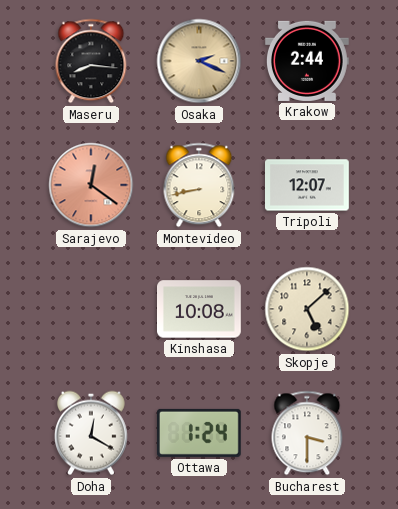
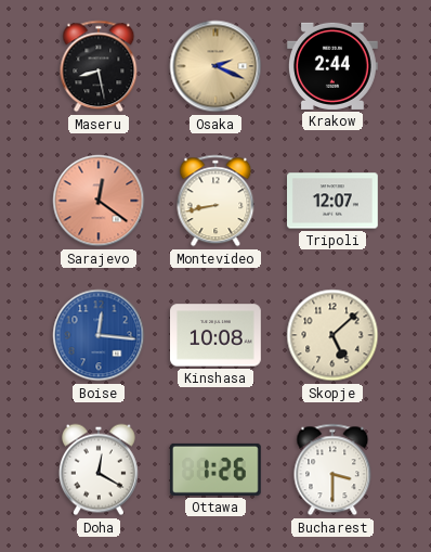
Maseru: 8:16 -> 8:28 (99, 66)
Boise: none -> 12:16 (99, 335)
Ottawa: 1:24 -> 1:26 (216, 470)
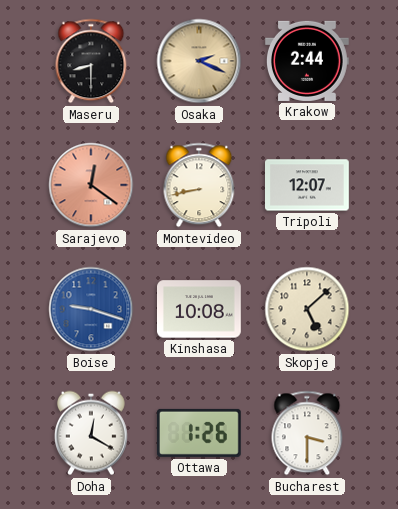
Maseru: 8:28 -> 8:30 (91, 61)
Boise: 12:16 -> 9:18 (91, 309)
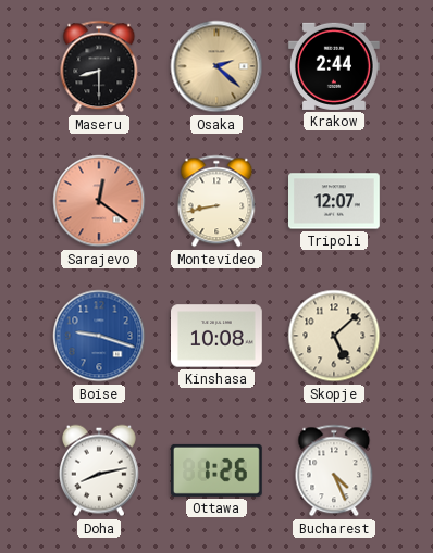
Osaka: 2:19 -> 2:22 (216, 66)
Doha: 12:20 -> 8:13 (99, 470)
Bucharest: 3:30 -> 4:26 (334, 470)
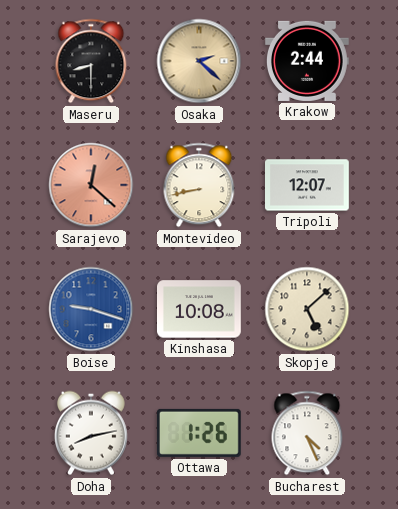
Sarajevo: 12:21 -> 12:22 (91, 185)
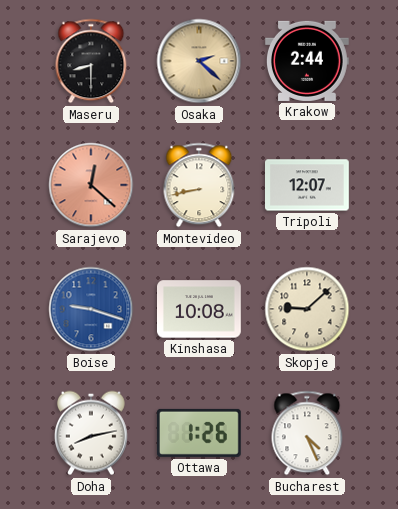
Skopje: 5:08 -> 9:08 (307, 309)
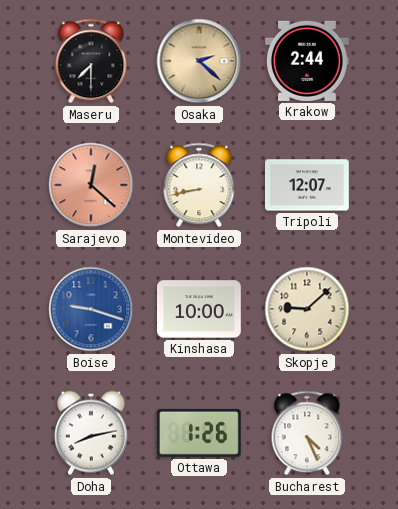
Maseru: 8:30 -> 7:30 (91, 61)
Kinshasa: 10:08 -> 10:00 (200, 309)
